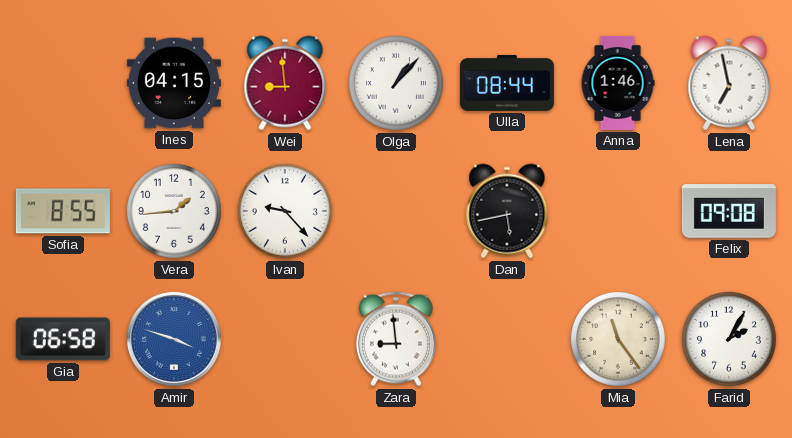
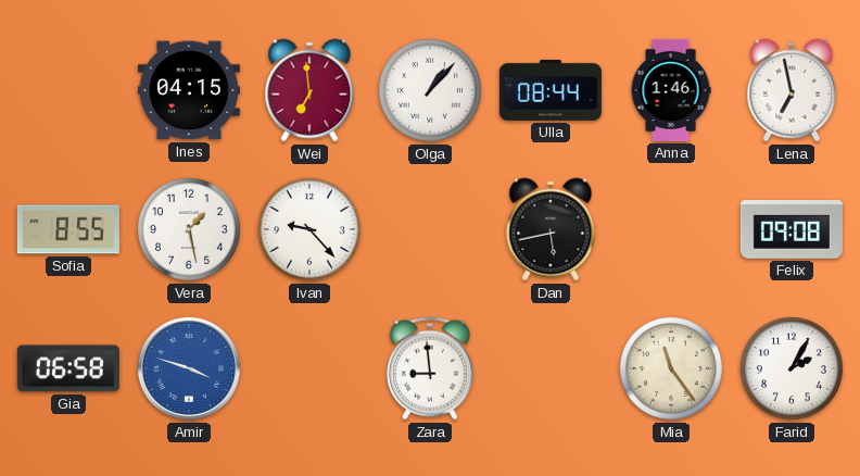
Wei: 8:59 -> 6:59 (309, 90)
Vera: 1:44 -> 1:28 (189, 229)
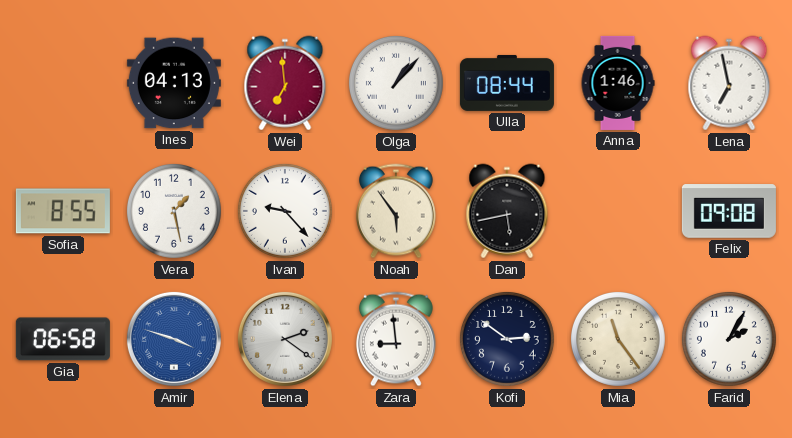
Ines: 04:15 -> 04:13 (174, 83)
Noah: none -> 5:54 (396, 211)
Elena: none -> 2:21 (285, 339)
Kofi: none -> 2:51 (507, 339)
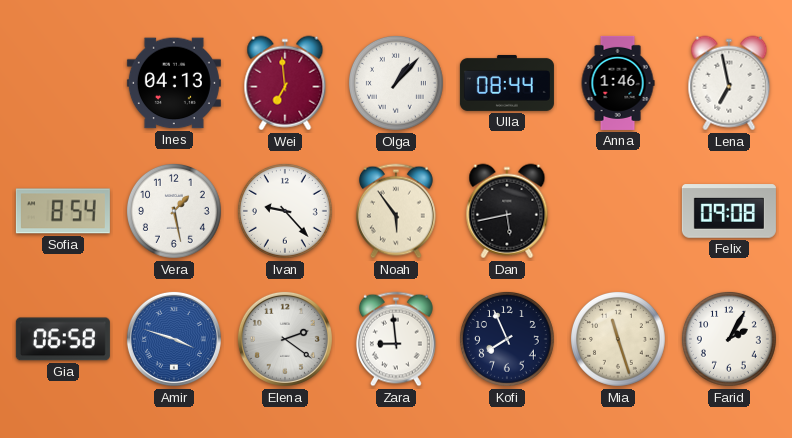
Sofia: 8:55 -> 8:54 (63, 211)
Kofi: 2:51 -> 7:56 (507, 339)
Mia: 11:24 -> 11:27 (618, 339)
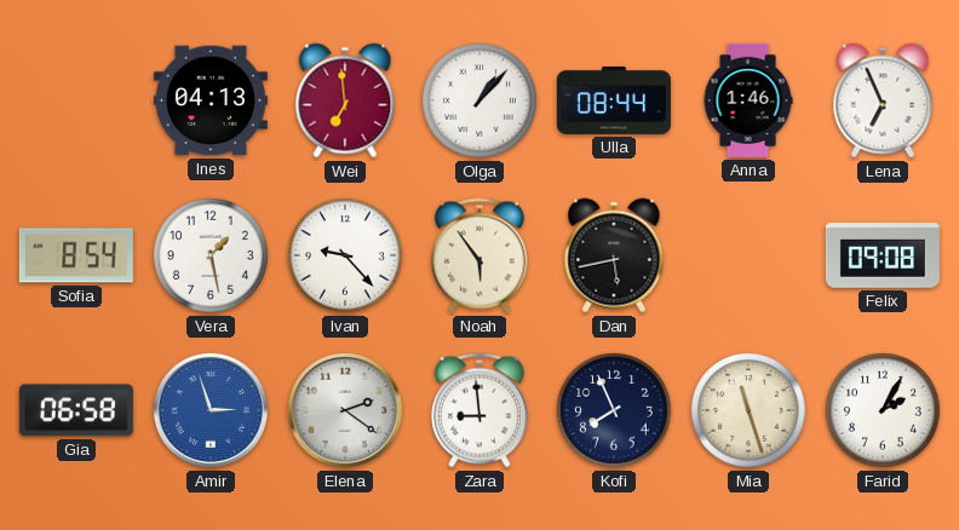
Lena: 6:58 -> 6:56 (883, 100)
Amir: 3:48 -> 2:57 (211, 410)
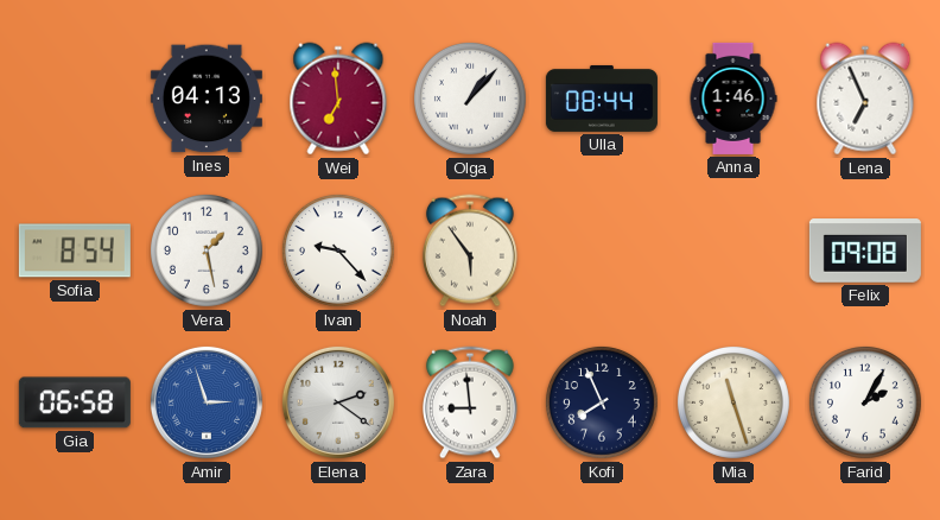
Dan: 5:43 -> none (614, 255)
